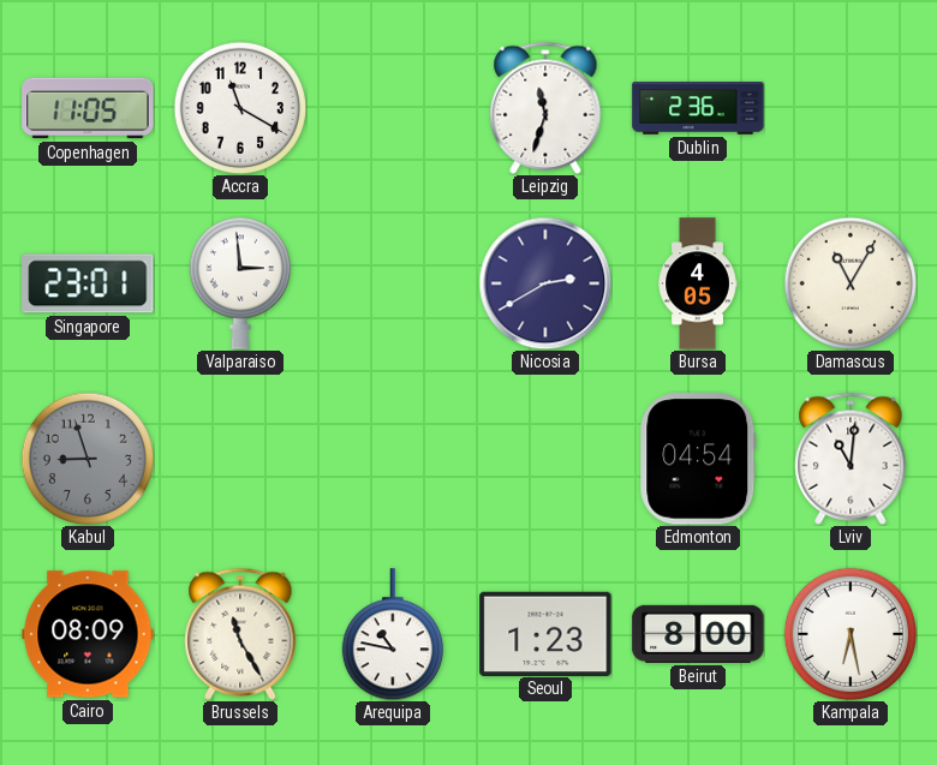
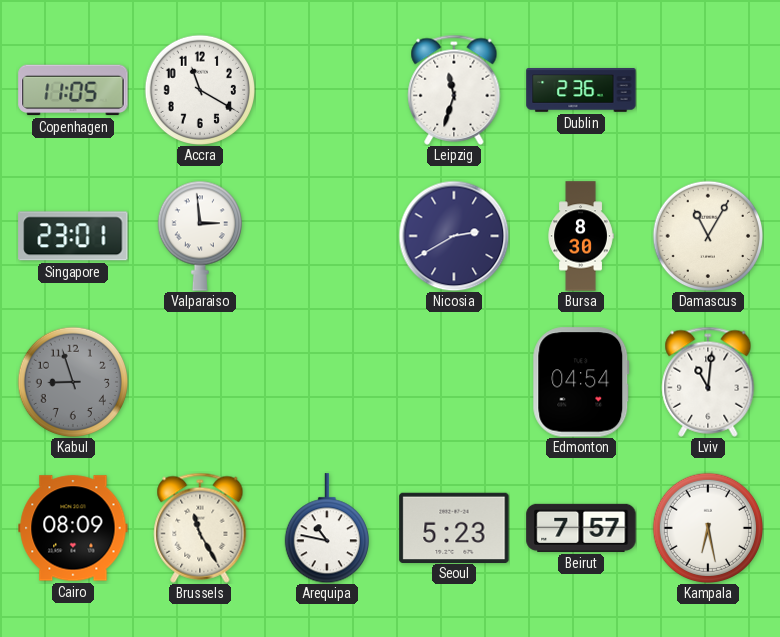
Bursa: 4:05 -> 8:30 (581, 236)
Seoul: 1:23 -> 5:23 (454, 527)
Beirut: 8:00 -> 7:57 (581, 528)
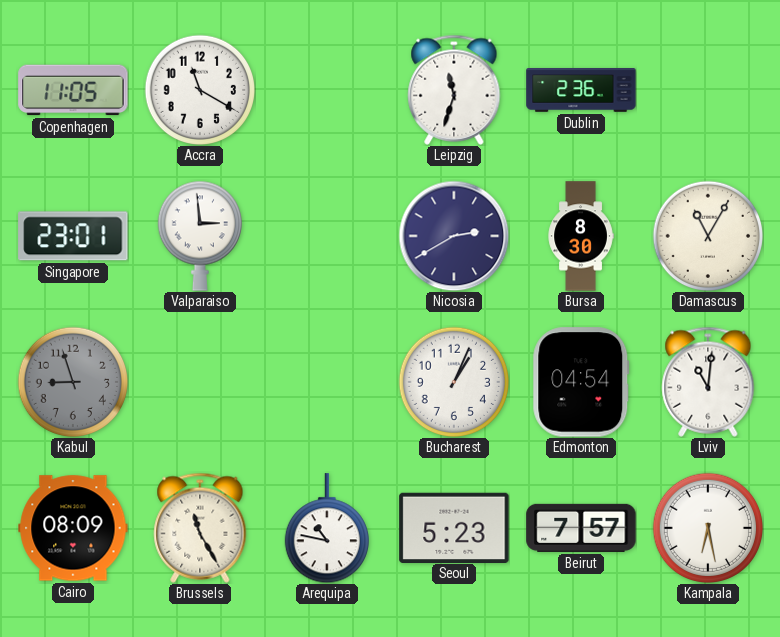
Bucharest: none -> 1:04 (454, 382)
